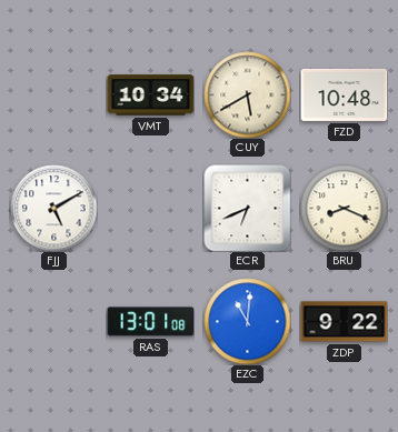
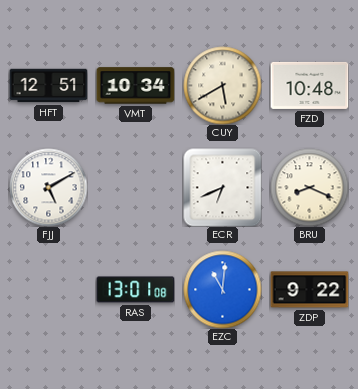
HFT: none -> 12:51 (48, 86)
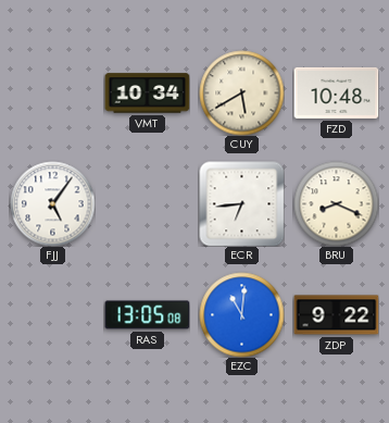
HFT: 12:51 -> none (48, 86)
FJJ: 5:10 -> 5:06 (52, 203)
ECR: 6:41 -> 6:44 (241, 203)
RAS: 13:01 -> 13:05 (147, 315)
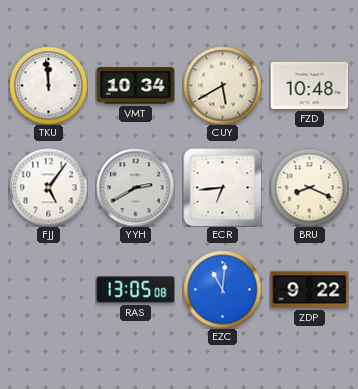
TKU: none -> 11:59 (48, 85)
YYH: none -> 2:40 (135, 187)
